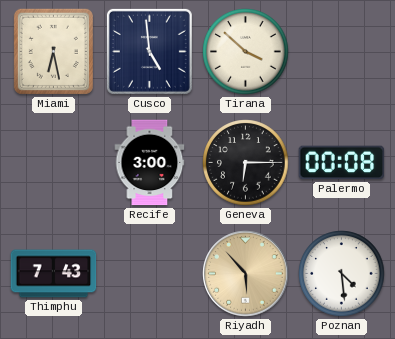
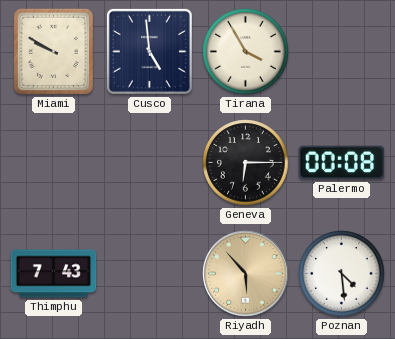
Miami: 6:28 -> 9:50 (53, 51)
Tirana: 3:52 -> 3:55 (246, 52)
Recife: 3:00 -> none (150, 163)
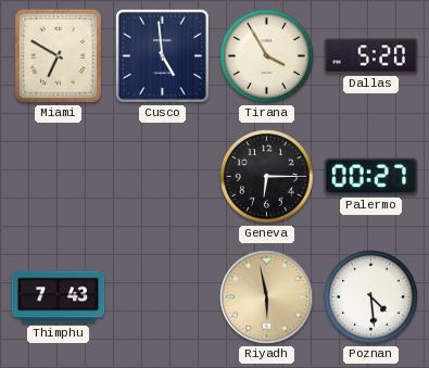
Miami: 9:50 -> 6:50 (58, 55)
Dallas: none -> 5:20 (371, 56)
Palermo: 00:08 -> 00:27 (371, 177)
Riyadh: 5:53 -> 5:58 (267, 297)
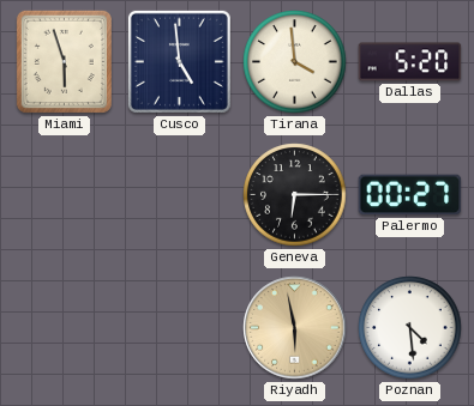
Miami: 6:50 -> 5:57 (64, 61)
Tirana: 3:55 -> 3:59 (295, 62)
Thimphu: 7:43 -> none (59, 297)
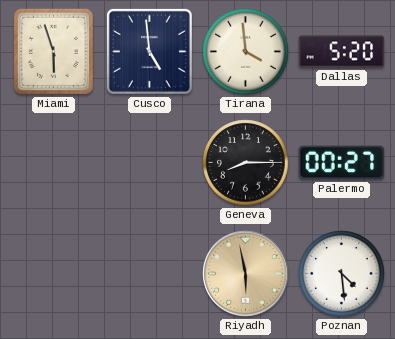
Geneva: 6:15 -> 8:15 (246, 163)
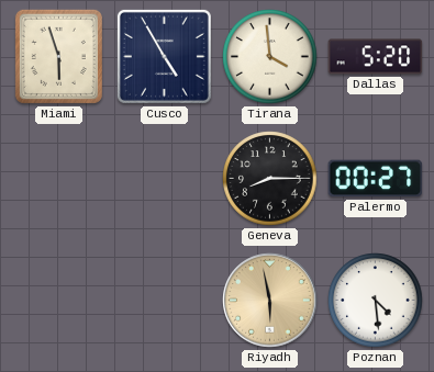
Cusco: 4:59 -> 4:55 (164, 56)
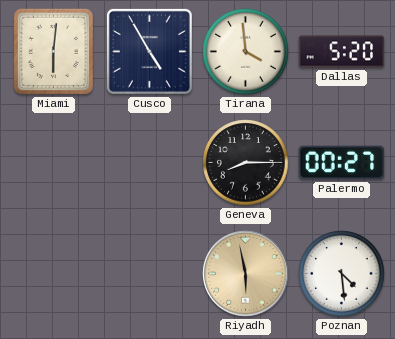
Miami: 5:57 -> 6:01 (53, 51)
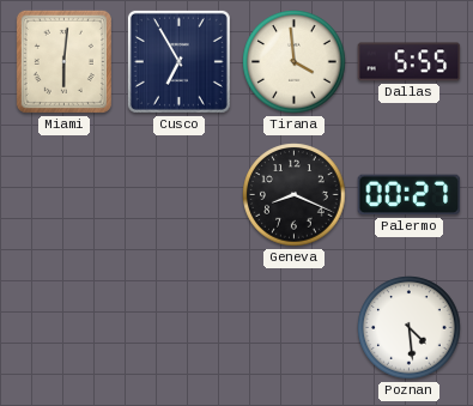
Cusco: 4:55 -> 6:55 (178, 61)
Dallas: 5:20 -> 5:55 (410, 62)
Geneva: 8:15 -> 8:19 (295, 195)
Riyadh: 5:58 -> none (246, 274)
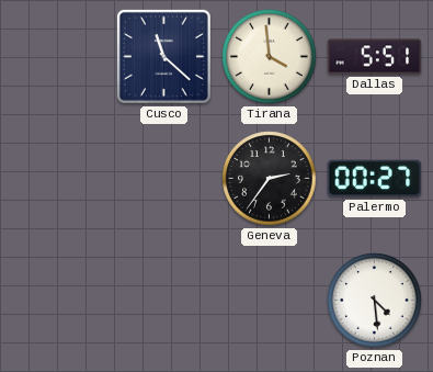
Miami: 6:01 -> none (63, 61)
Cusco: 6:55 -> 11:22 (163, 56)
Dallas: 5:55 -> 5:51 (375, 57)
Geneva: 8:19 -> 2:36 (270, 179)
